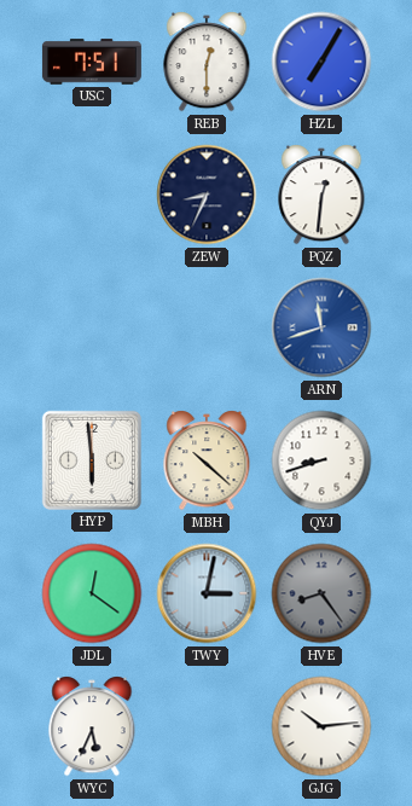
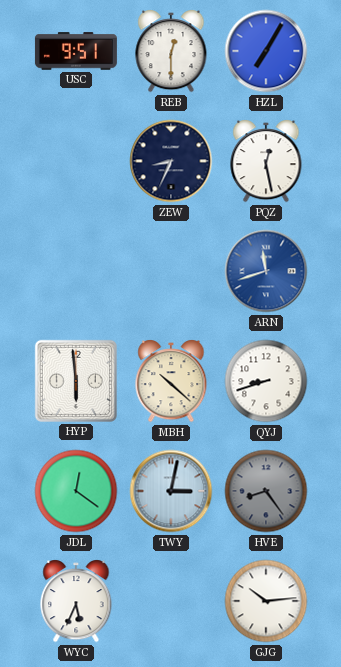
USC: 7:51 -> 9:51 (76, 51)
PQZ: 12:31 -> 12:28 (266, 161)
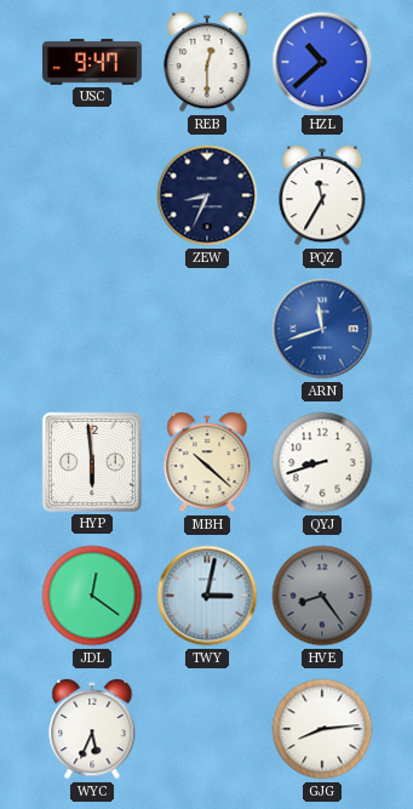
USC: 9:51 -> 9:47 (92, 62)
HZL: 7:05 -> 10:38 (322, 62)
PQZ: 12:28 -> 11:35 (322, 195)
GJG: 10:14 -> 8:14 (322, 729)
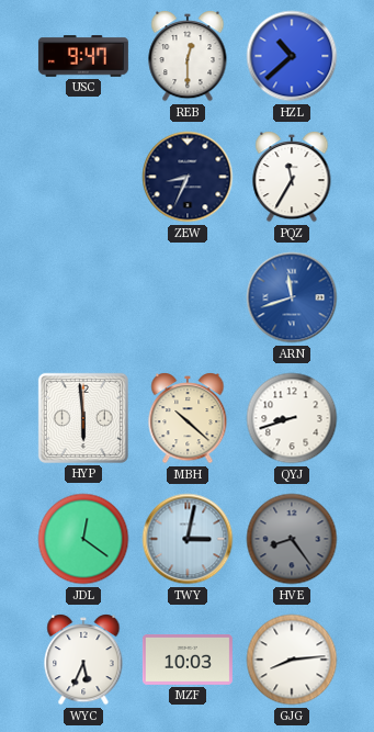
MZF: none -> 10:03 (188, 660)
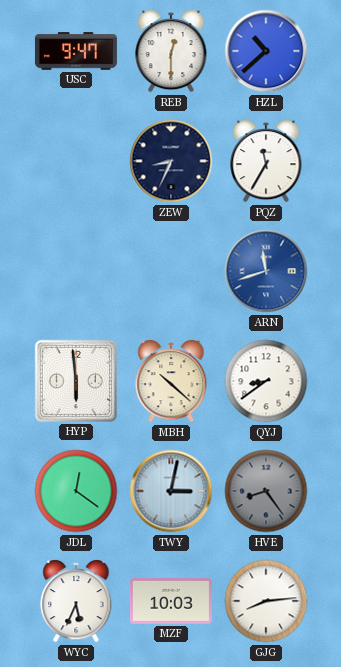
QYJ: 8:42 -> 8:39 (266, 381)
